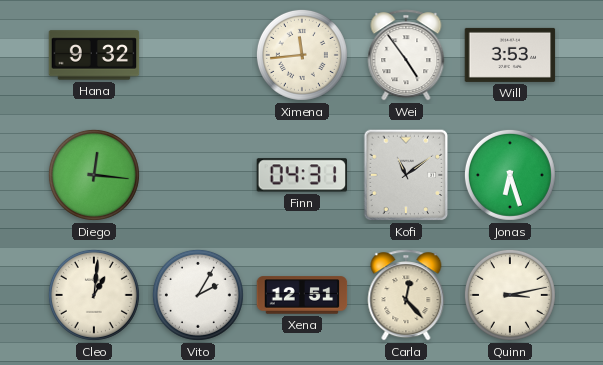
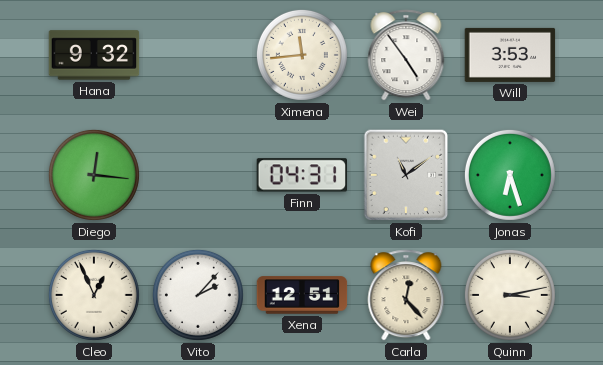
Cleo: 1:01 -> 12:56 (94, 295)
Vito: 2:05 -> 2:07 (198, 295)
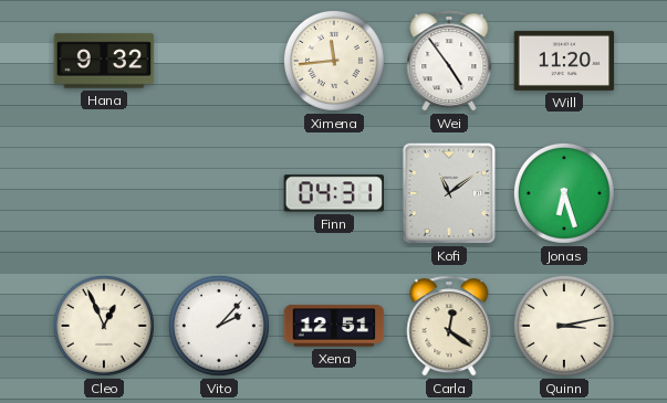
Will: 3:53 -> 11:20 (564, 61)
Diego: 12:16 -> none (94, 175)
Carla: 12:23 -> 12:21 (449, 326)
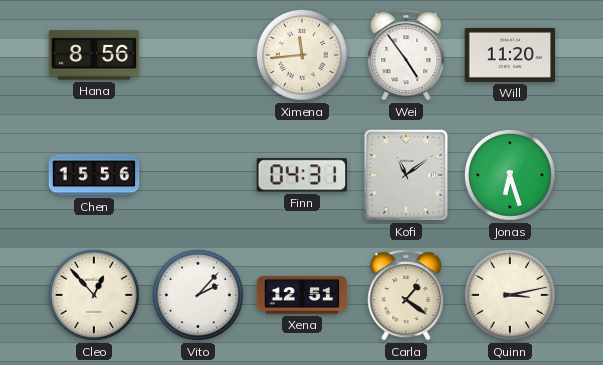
Hana: 9:32 -> 8:56 (94, 55)
Chen: none -> 15:56 (94, 175)
Cleo: 12:56 -> 12:53 (94, 295)
Carla: 12:21 -> 1:21 (406, 295)
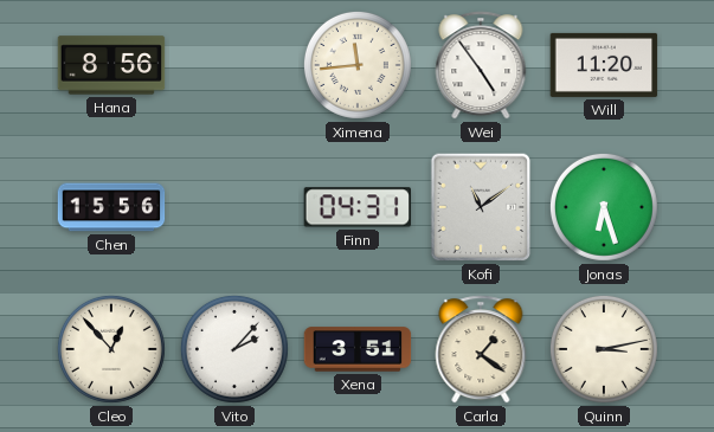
Xena: 12:51 -> 3:51 (358, 349)
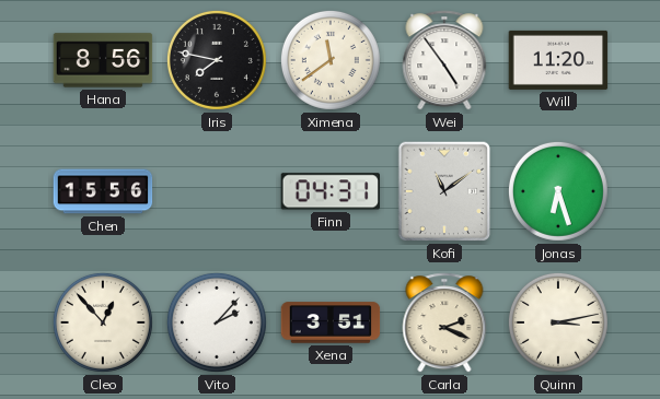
Iris: none -> 7:47 (217, 60)
Ximena: 11:44 -> 11:39 (331, 60)
Carla: 1:21 -> 2:19 (444, 322)
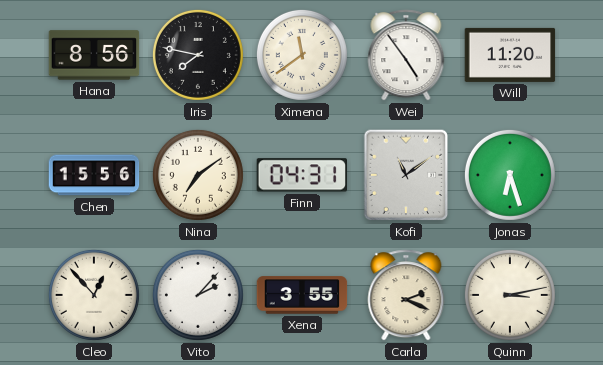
Nina: none -> 7:09 (198, 175)
Xena: 3:51 -> 3:55 (302, 295)
